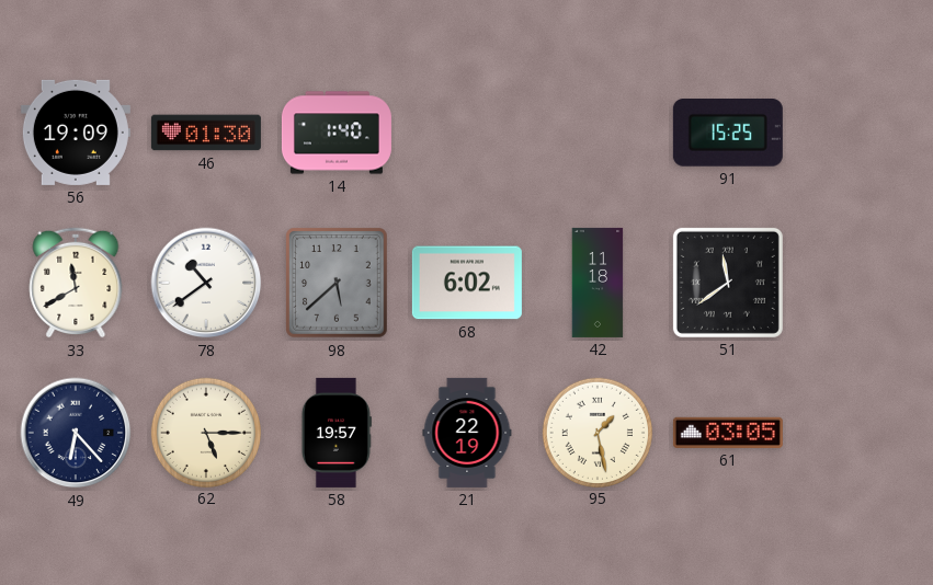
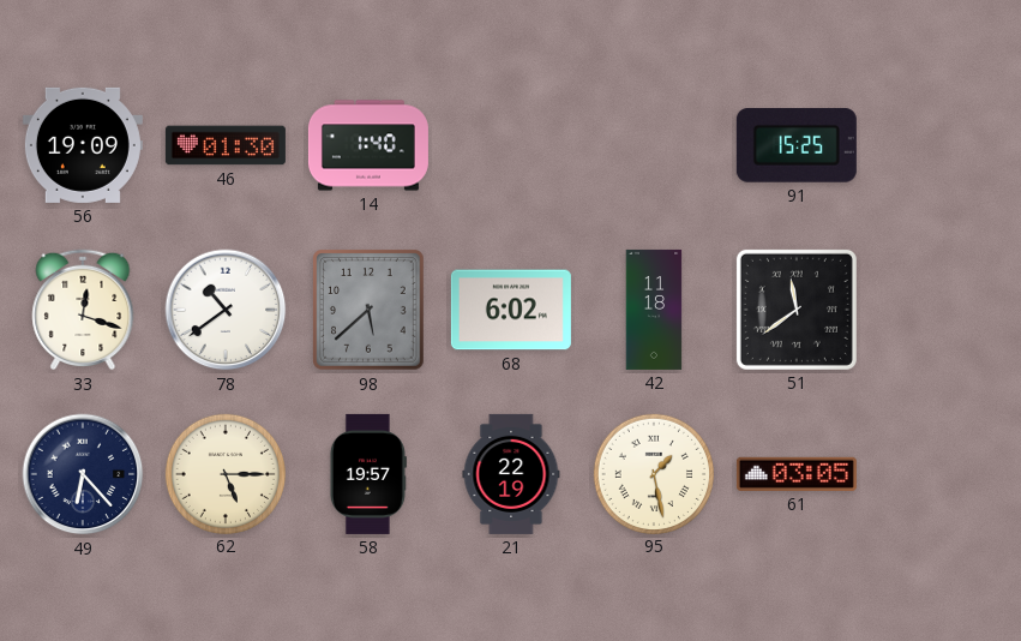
33: 11:40 -> 12:18 (83, 310)
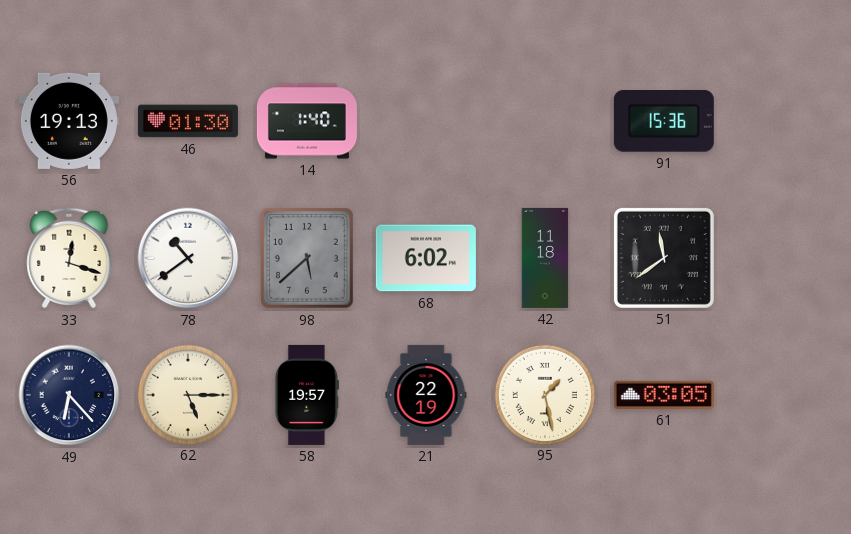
56: 19:09 -> 19:13 (69, 121)
91: 15:25 -> 15:36 (664, 122)
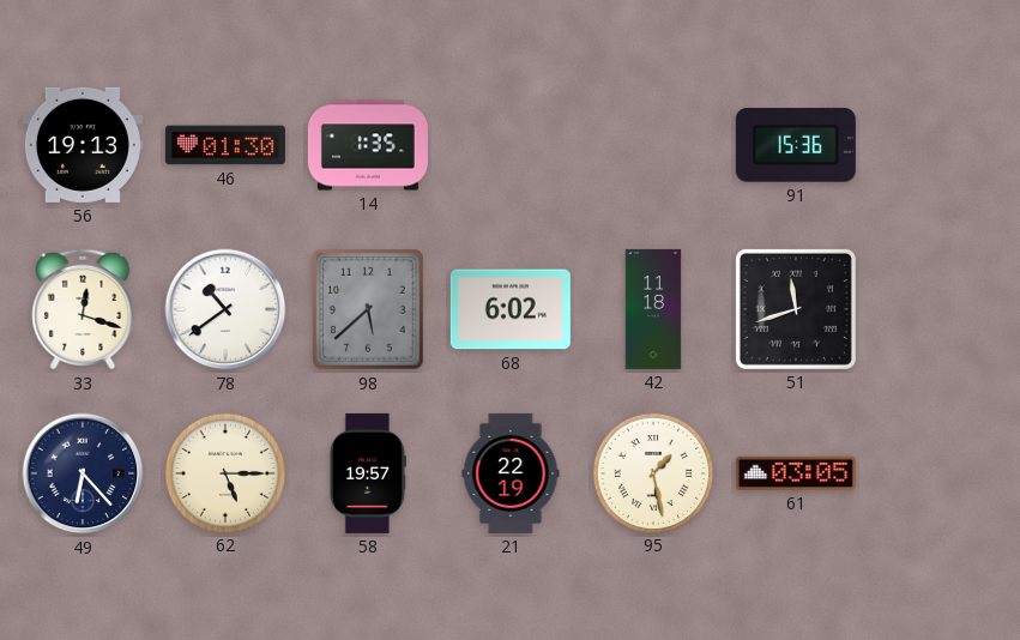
14: 1:40 -> 1:35 (368, 145)
51: 11:39 -> 11:42 (796, 309)
